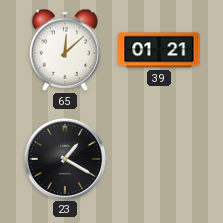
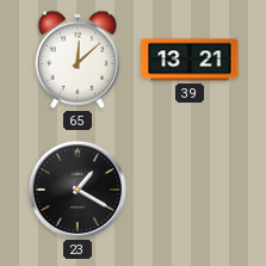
39: 01:21 -> 13:21 (190, 60)
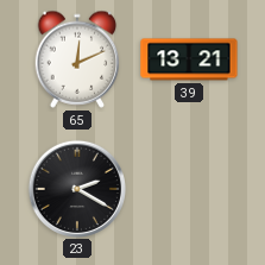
65: 12:08 -> 12:11 (77, 59)
23: 1:20 -> 2:20 (76, 188)
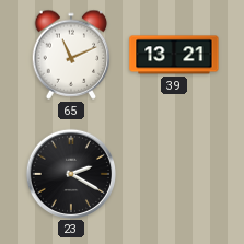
65: 12:11 -> 11:11 (71, 55)
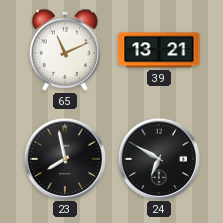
23: 2:20 -> 7:58 (64, 158)
24: none -> 6:50 (158, 158)
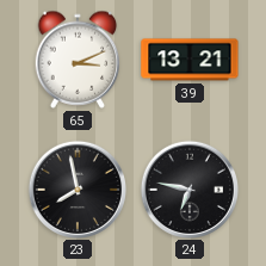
65: 11:11 -> 3:11 (78, 60)
24: 6:50 -> 6:47 (188, 188)
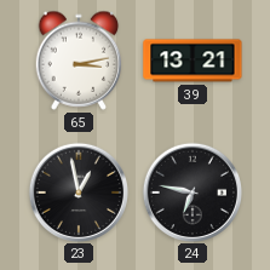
65: 3:11 -> 3:13 (79, 61)
23: 7:58 -> 12:58 (77, 191)
